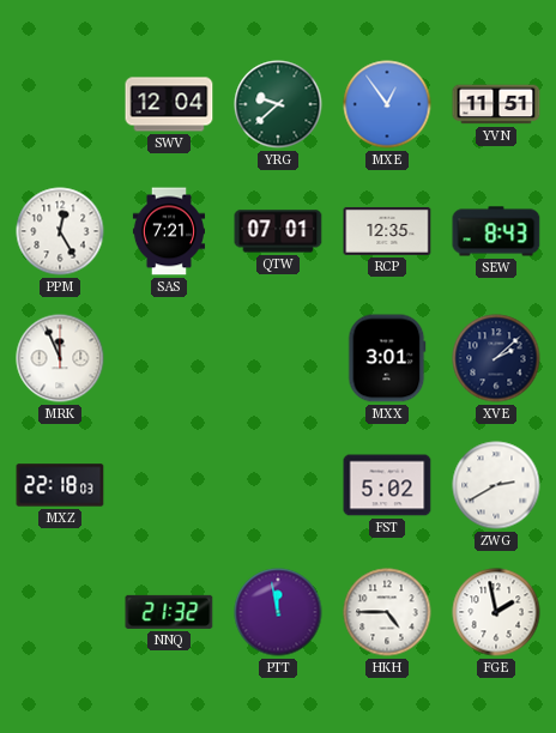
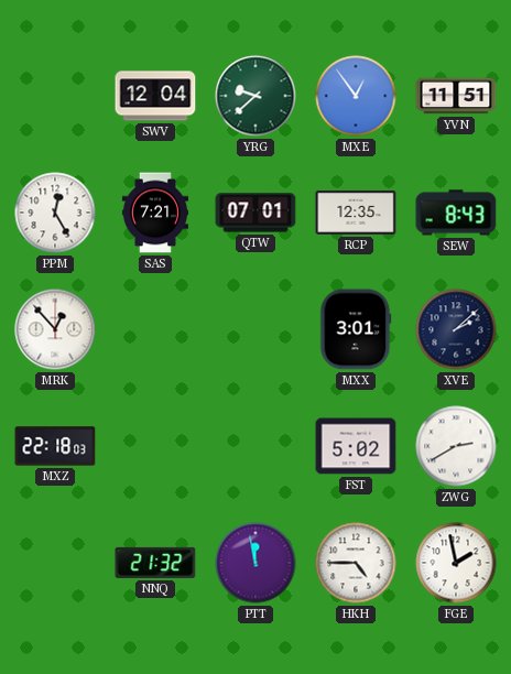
MRK: 11:56 -> 12:53 (55, 329)
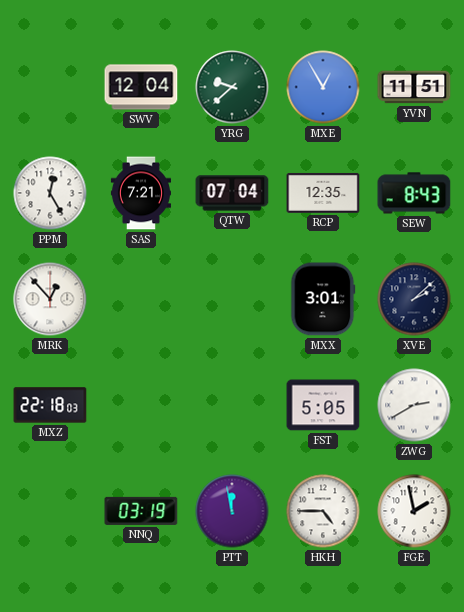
MXE: 12:54 -> 12:55 (323, 87)
QTW: 07:01 -> 07:04 (232, 193)
FST: 5:02 -> 5:05 (323, 405)
NNQ: 21:32 -> 03:19 (141, 511)
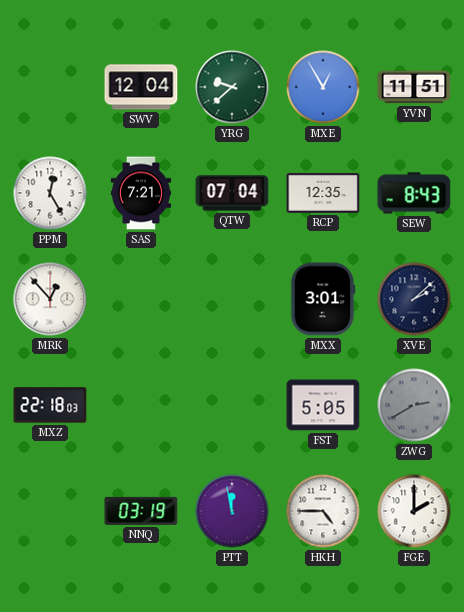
ZWG dial: white -> grey (414, 405)
FGE: 1:58 -> 2:00 (414, 511)
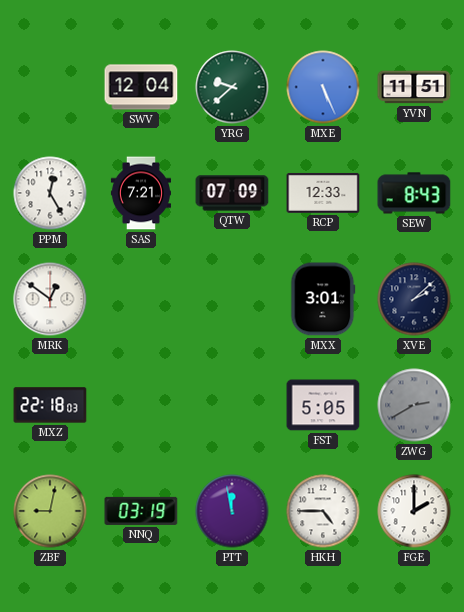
MXE: 12:55 -> 5:26 (323, 87)
QTW: 07:04 -> 07:09 (232, 193)
RCP: 12:35 -> 12:33 (323, 193)
MRK: 12:53 -> 12:51 (50, 299)
ZBF: none -> 9:02 (50, 511)
